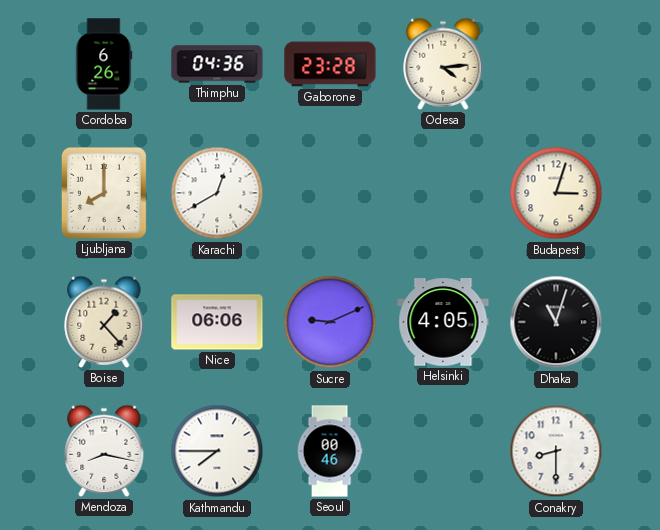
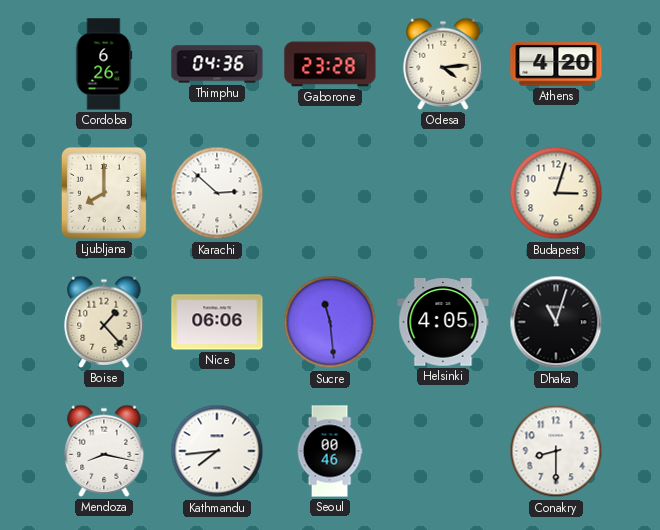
Athens: none -> 4:20 (556, 64)
Karachi: 12:40 -> 2:52 (217, 193)
Sucre: 9:11 -> 11:29 (330, 322)
Kathmandu: 7:45 -> 7:44 (217, 451)
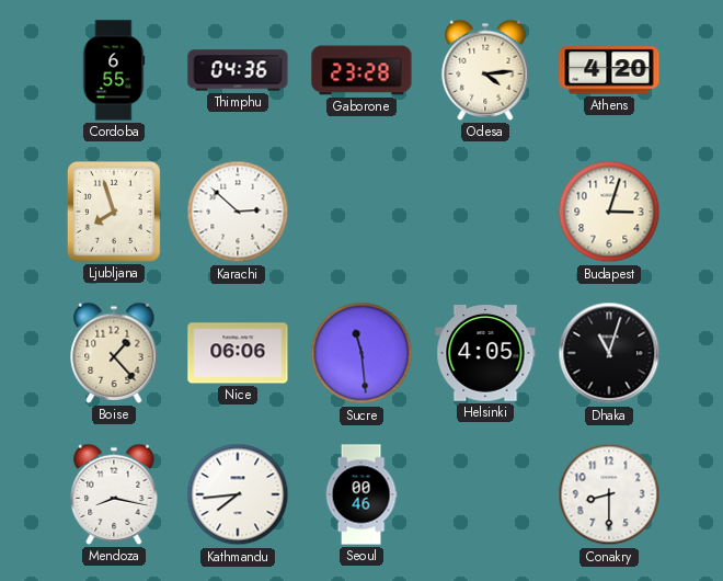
Cordoba: 6:26 -> 6:55 (114, 70)
Ljubljana: 8:00 -> 7:57 (114, 213)
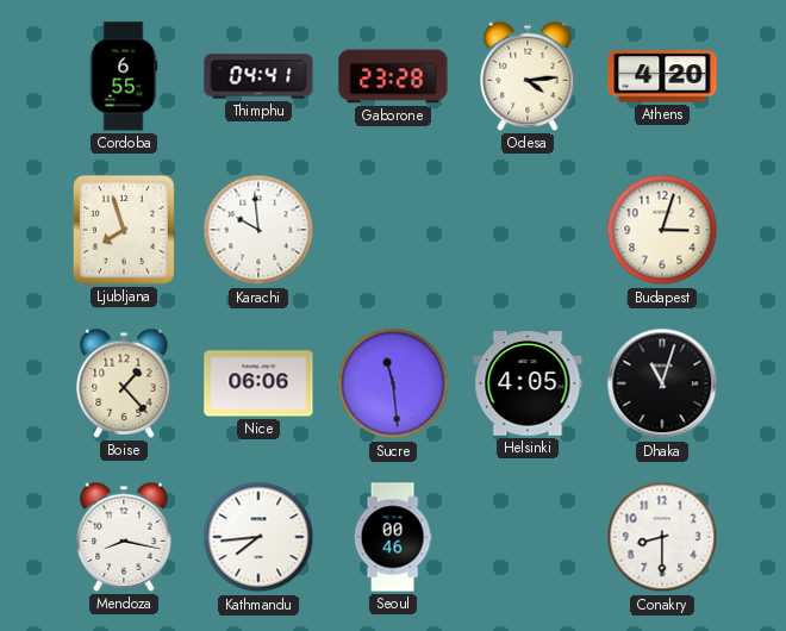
Thimphu: 04:36 -> 04:41 (258, 76)
Karachi: 2:52 -> 9:59 (258, 230)
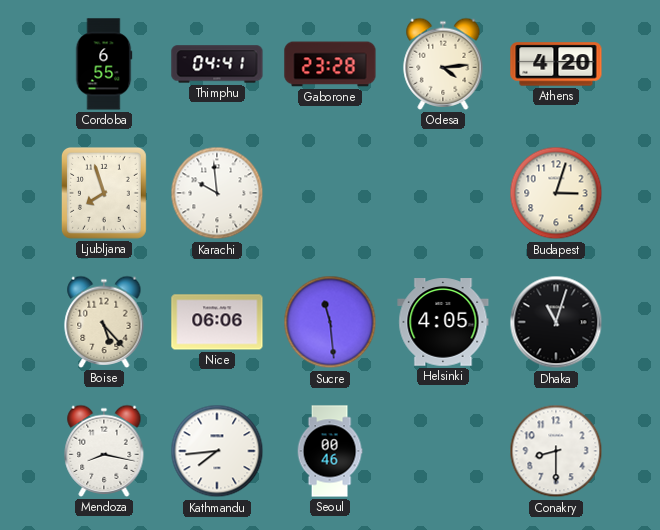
Boise: 1:23 -> 5:23 (104, 322)
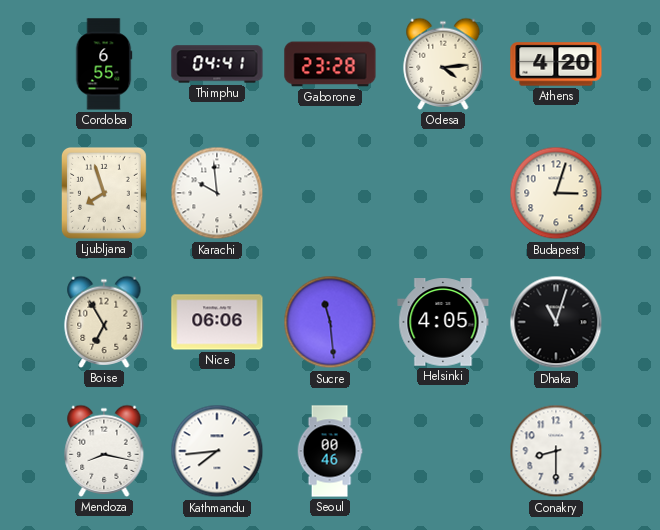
Boise: 5:23 -> 6:55 (104, 322)
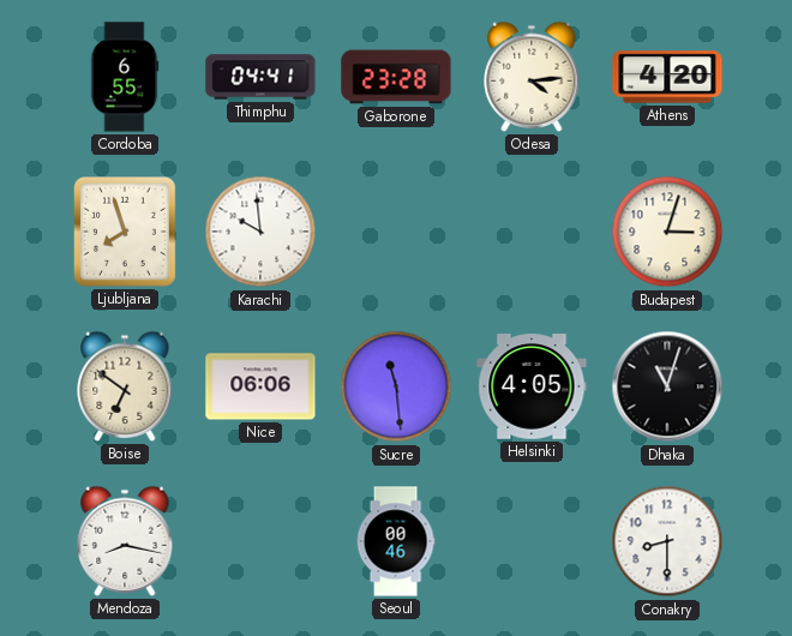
Boise: 6:55 -> 6:51 (125, 386)
Kathmandu: 7:44 -> none (217, 451)
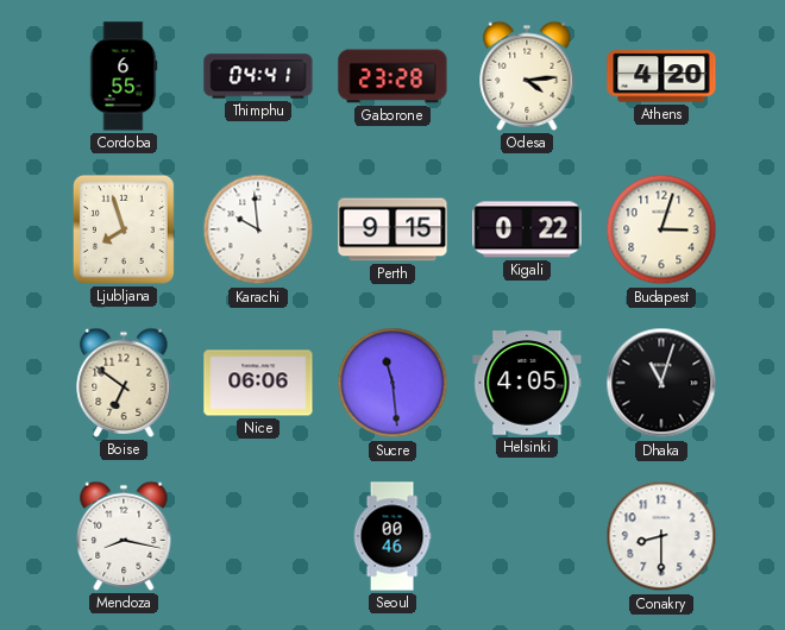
Perth: none -> 9:15 (392, 229)
Kigali: none -> 0:22 (527, 229)
